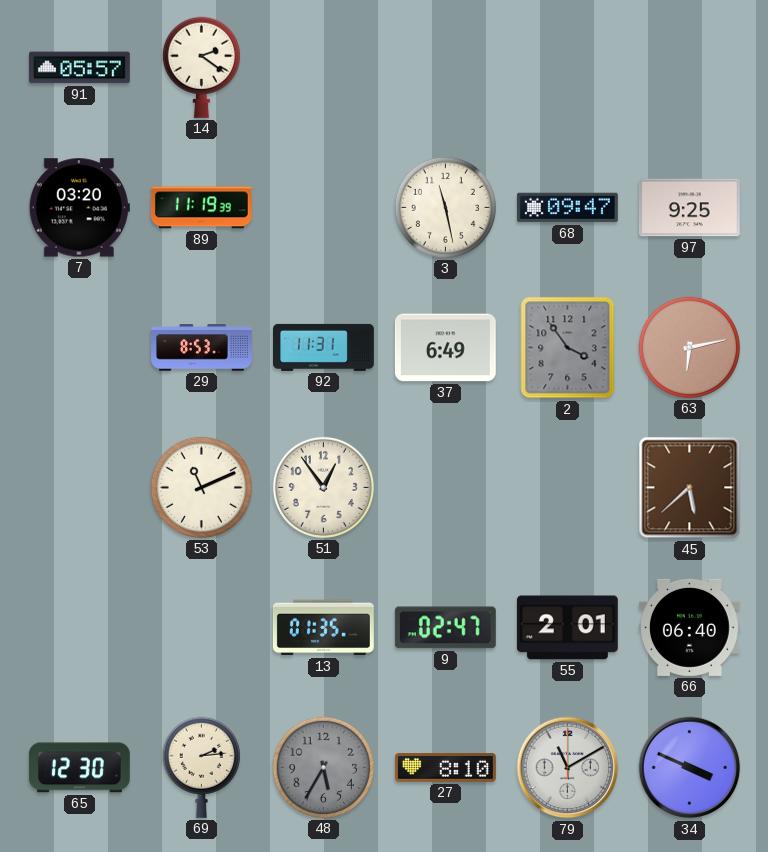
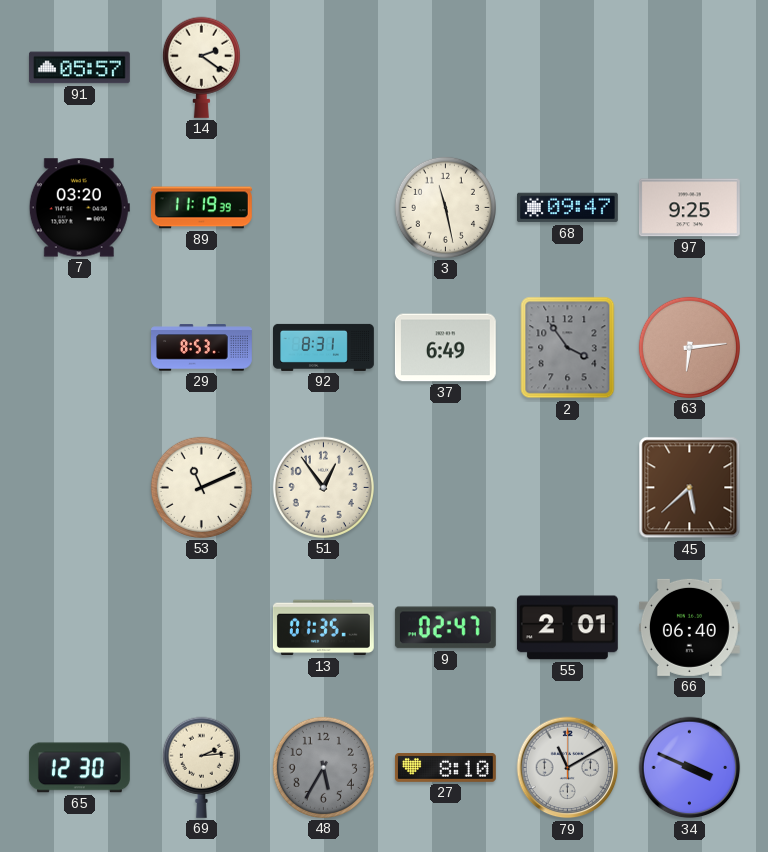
92: 11:31 -> 8:31 (324, 347)
63: 6:13 -> 6:14 (689, 347)
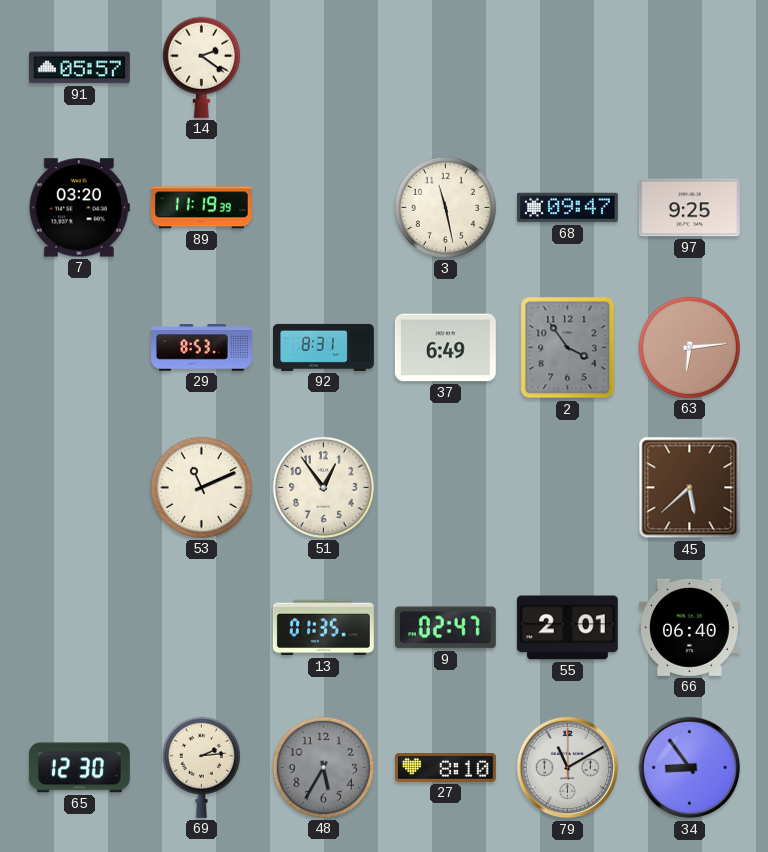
34: 3:49 -> 8:54 (690, 768)
